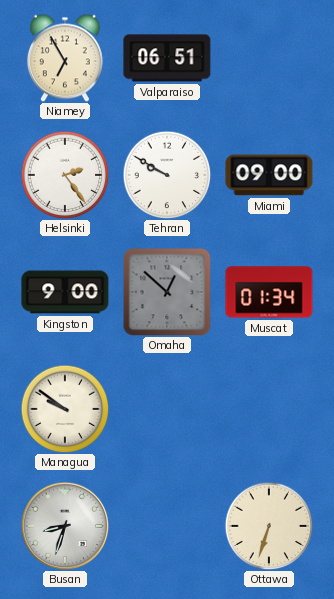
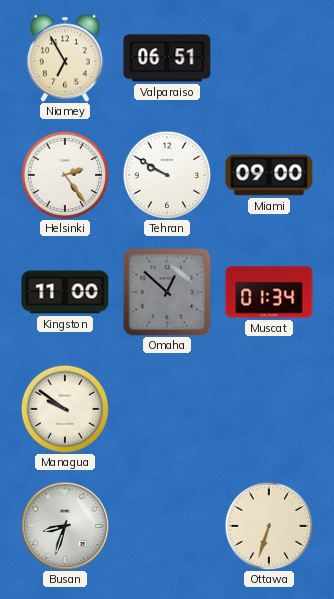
Kingston: 9:00 -> 11:00 (65, 292)
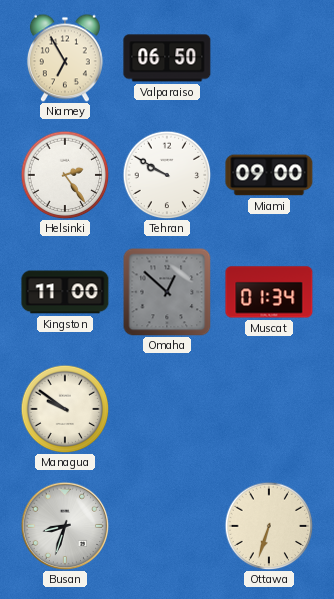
Valparaiso: 06:51 -> 06:50 (167, 58)
